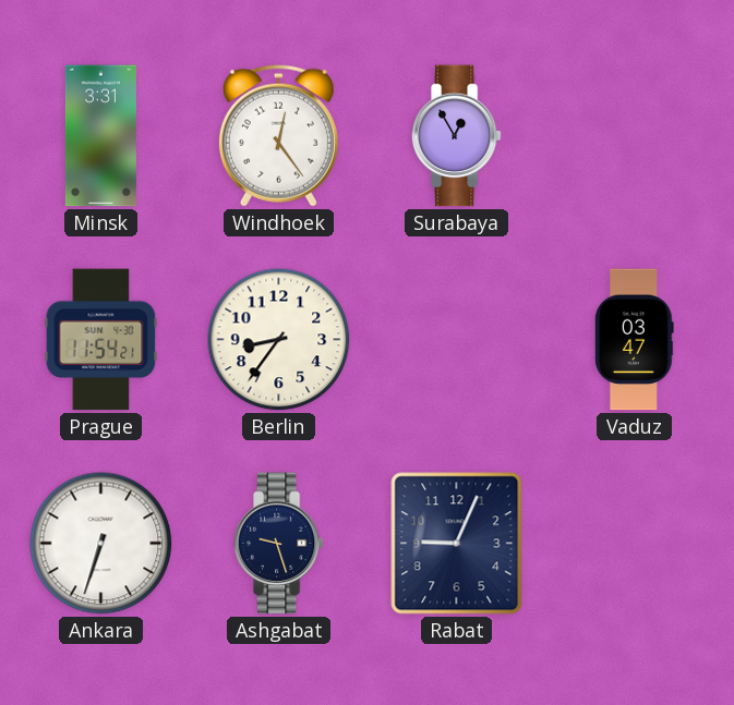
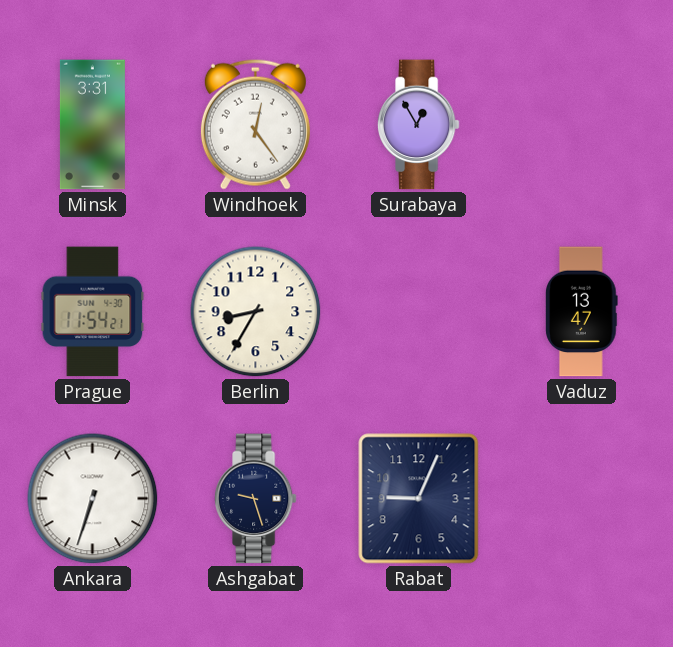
Berlin: 8:36 -> 8:35 (256, 312)
Vaduz: 03:47 -> 13:47 (582, 312)
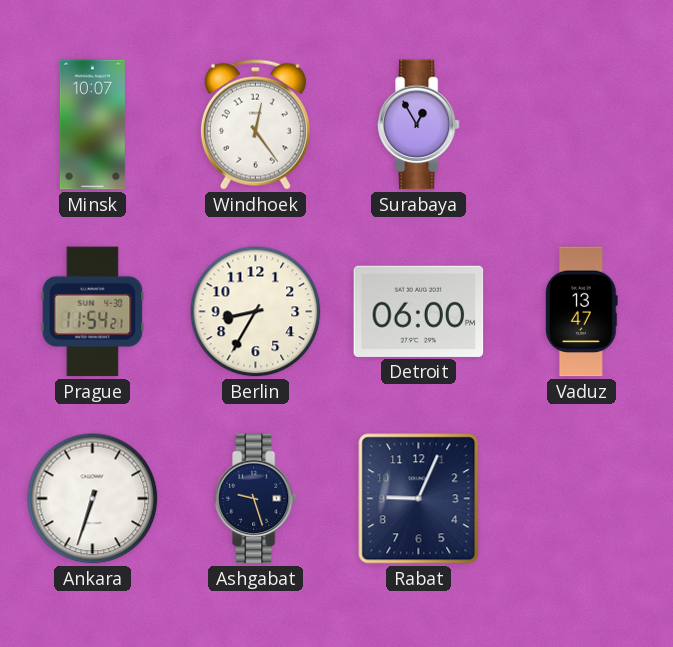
Minsk: 3:31 -> 10:07 (92, 125)
Detroit: none -> 06:00 (419, 311)
